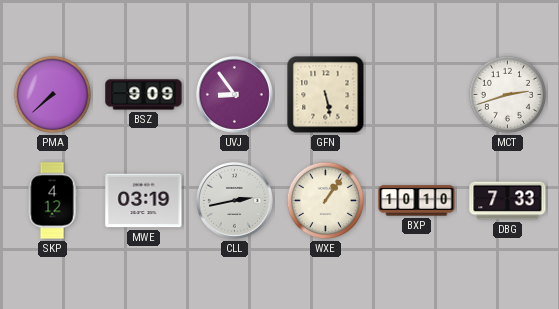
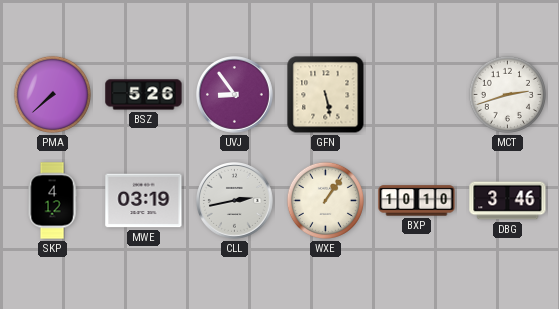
BSZ: 9:09 -> 5:26 (144, 95)
DBG: 7:33 -> 3:46 (508, 201)
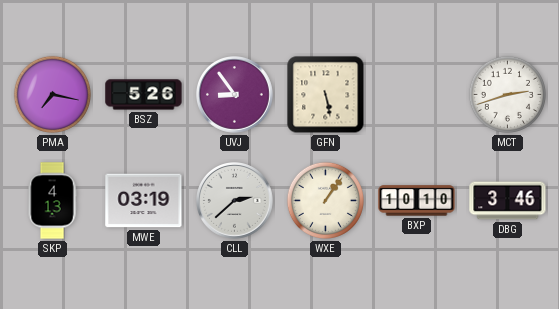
PMA: 7:38 -> 7:17 (52, 94)
SKP: 4:12 -> 4:13 (52, 201)
CLL: 2:43 -> 2:38 (235, 201)
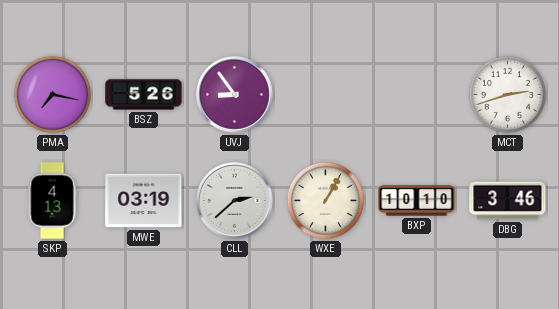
GFN: 5:28 -> none (326, 95)
WXE: 1:06 -> 1:05 (325, 200)
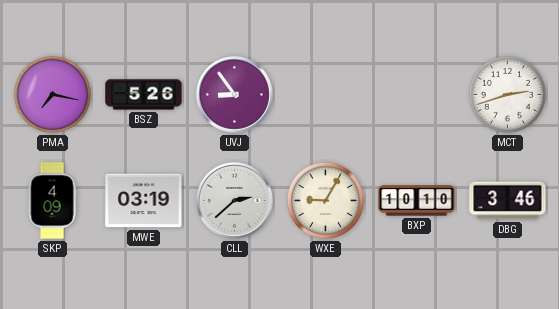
SKP: 4:13 -> 4:09 (52, 201)
WXE: 1:05 -> 9:05 (325, 200)
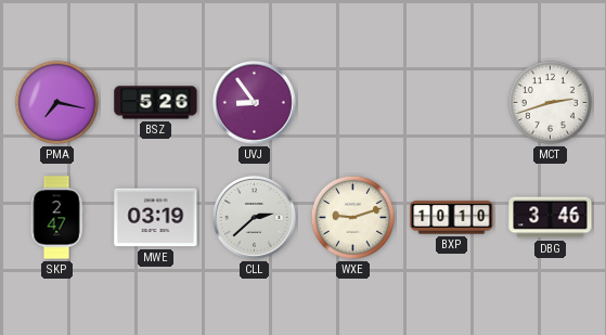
SKP: 4:09 -> 2:47 (56, 218)
WXE: 9:05 -> 9:12 (352, 217)
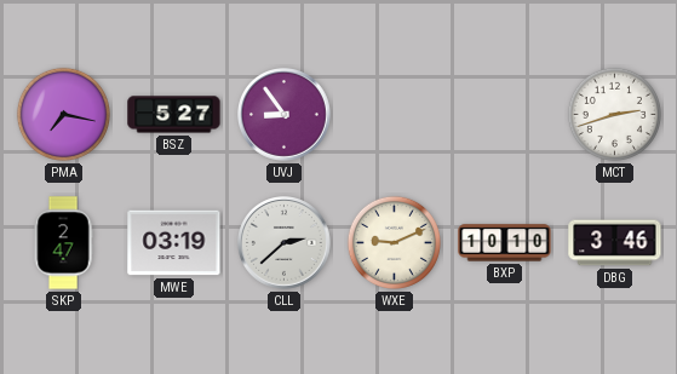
BSZ: 5:26 -> 5:27 (174, 115)
WXE: 9:12 -> 9:11 (394, 242)
